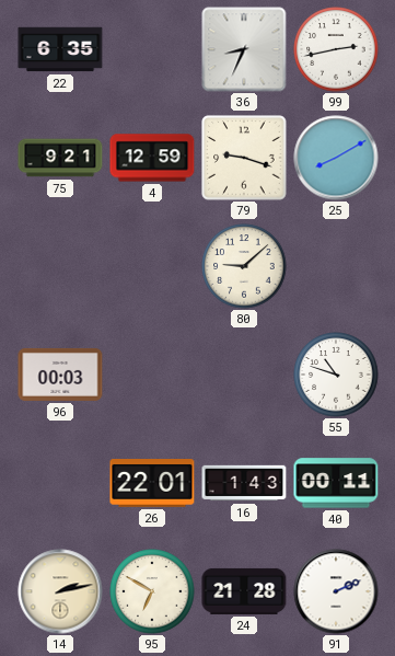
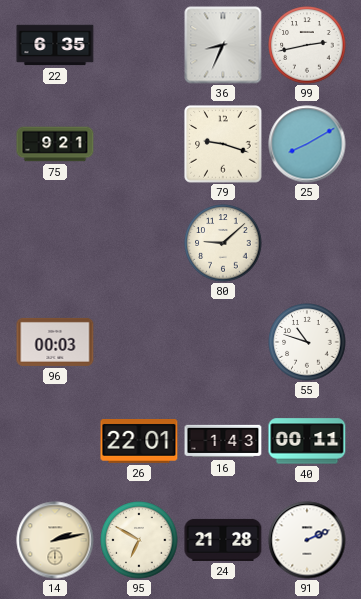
4: 12:59 -> none (152, 158)
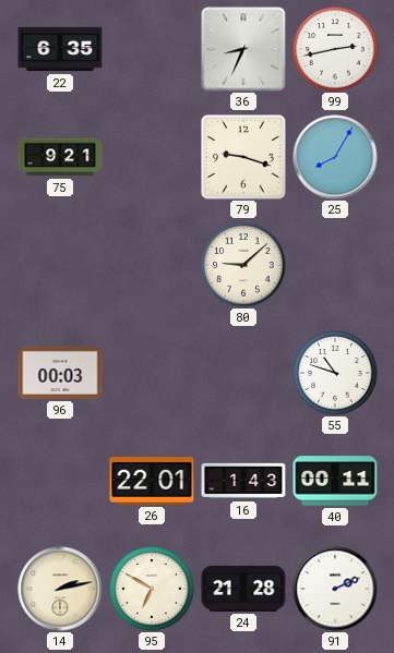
25: 8:10 -> 8:05 (335, 157)
